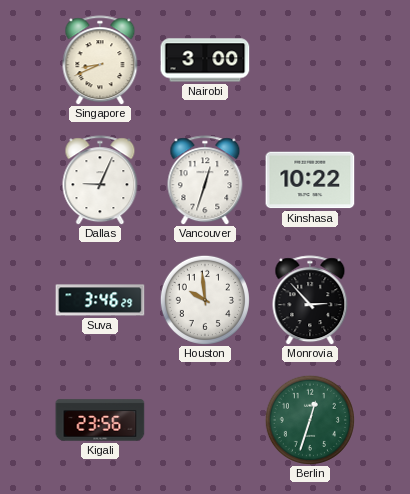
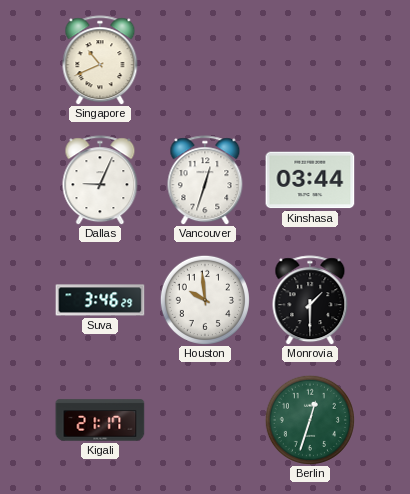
Singapore: 8:41 -> 10:41 (100, 60)
Nairobi: 3:00 -> none (205, 60)
Kinshasa: 10:22 -> 03:44 (310, 180)
Monrovia: 2:53 -> 1:30 (310, 300)
Kigali: 23:56 -> 21:17 (100, 420)
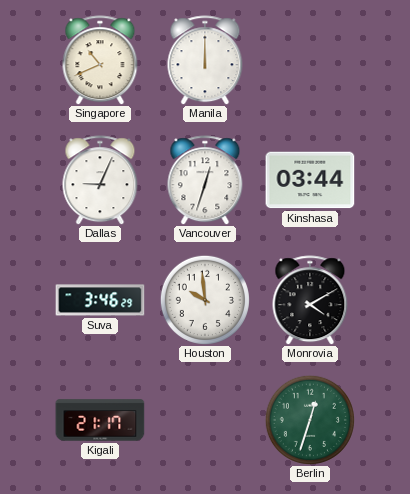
Manila: none -> 12:00 (205, 60)
Monrovia: 1:30 -> 4:10 (310, 300)
